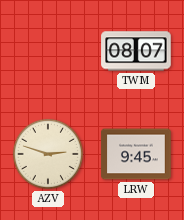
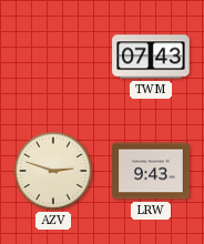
TWM: 08:07 -> 07:43 (151, 57)
LRW: 9:45 -> 9:43 (151, 171)
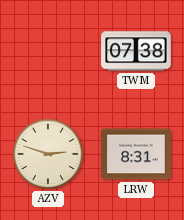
TWM: 07:43 -> 07:38 (136, 51)
LRW: 9:43 -> 8:31 (136, 154)
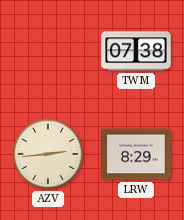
AZV: 2:48 -> 2:44 (48, 154)
LRW: 8:31 -> 8:29 (136, 154)
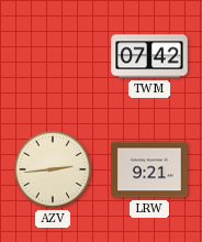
TWM: 07:38 -> 07:42 (149, 56)
LRW: 8:29 -> 9:21 (149, 169)
